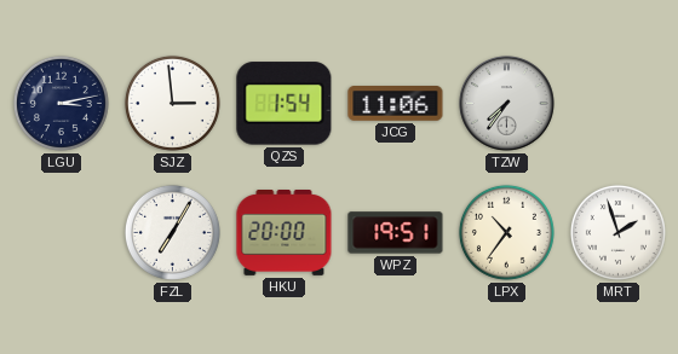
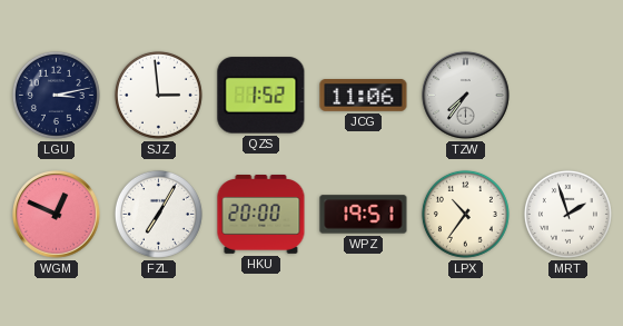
QZS: 1:54 -> 1:52 (261, 96)
WGM: none -> 12:49 (57, 215)
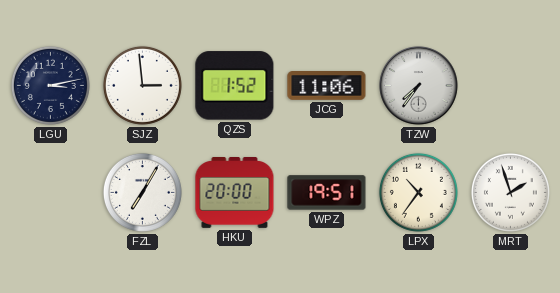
WGM: 12:49 -> none (57, 215)
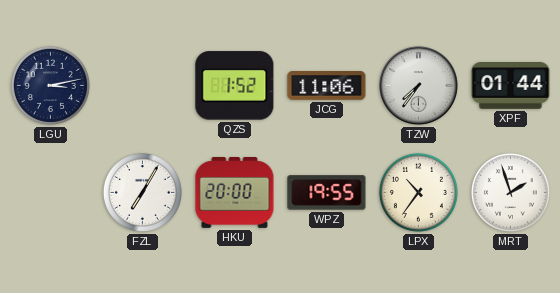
SJZ: 2:59 -> none (142, 85)
XPF: none -> 01:44 (511, 86)
WPZ: 19:51 -> 19:55 (327, 193)
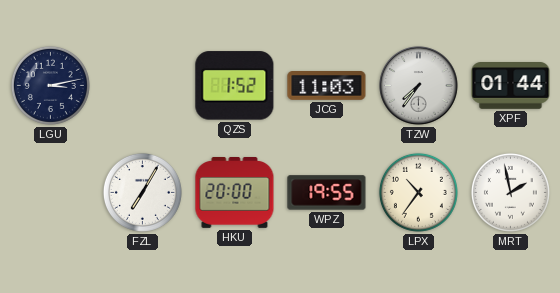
JCG: 11:06 -> 11:03 (327, 86)
MRT: 1:57 -> 1:58 (510, 192)
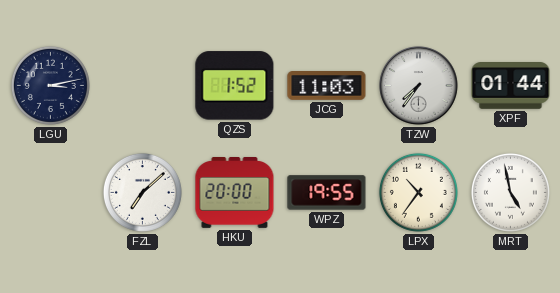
FZL: 7:05 -> 7:08 (142, 192)
MRT: 1:58 -> 4:58 (510, 192)
